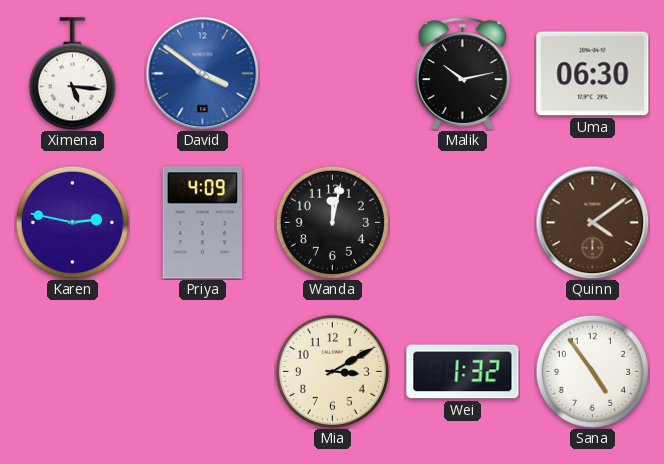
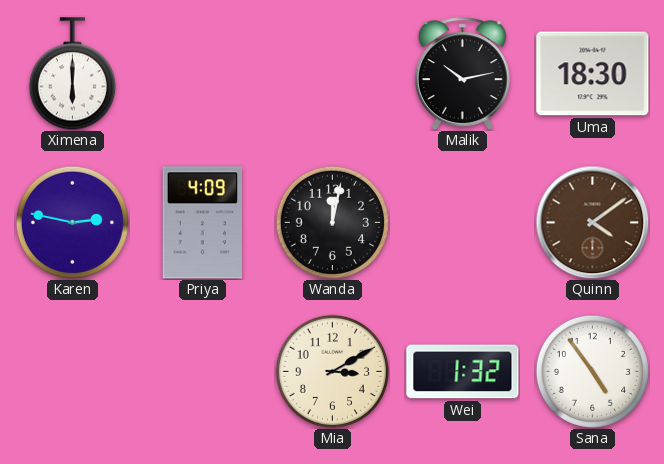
Ximena: 5:16 -> 6:00 (72, 74)
David: 3:51 -> none (202, 73)
Uma: 06:30 -> 18:30 (593, 74)
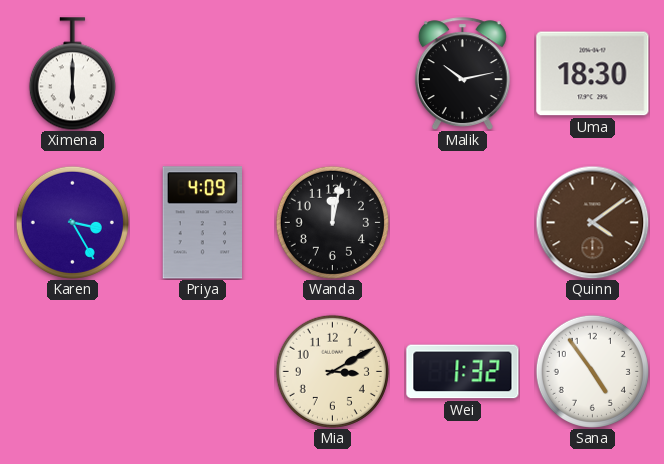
Karen: 2:47 -> 3:25 (72, 222)
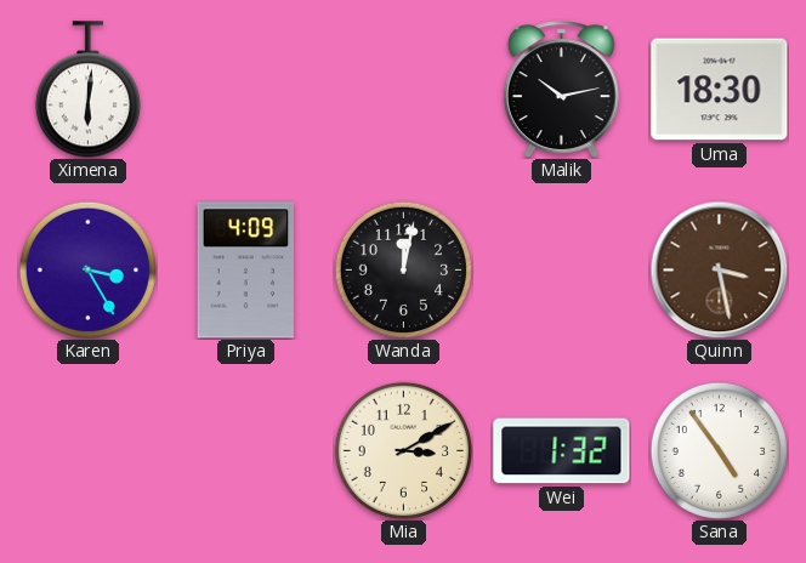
Ximena: 6:00 -> 6:01 (87, 90)
Quinn: 4:09 -> 3:28 (719, 269)
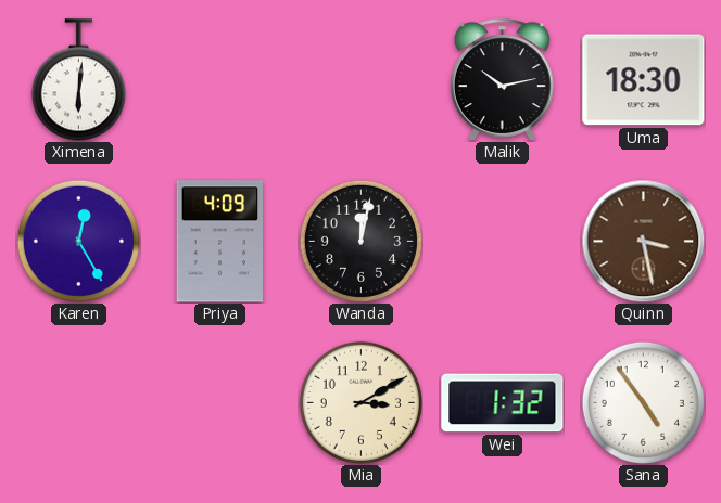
Karen: 3:25 -> 12:25 (78, 241)
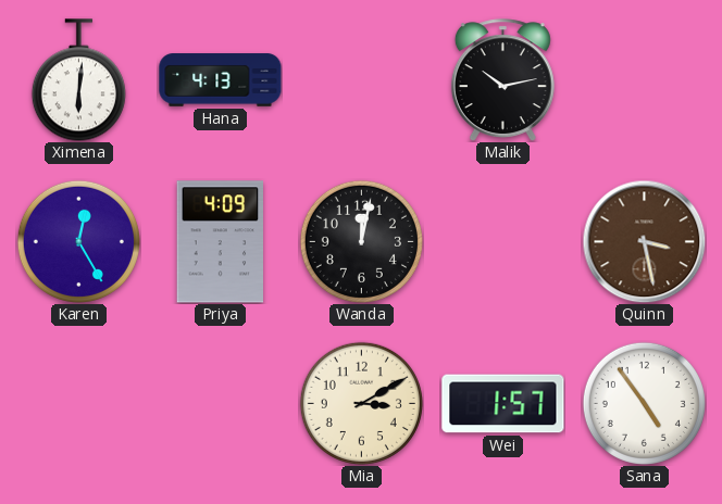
Hana: none -> 4:13 (221, 80)
Uma: 18:30 -> none (644, 80)
Wei: 1:32 -> 1:57 (503, 404)
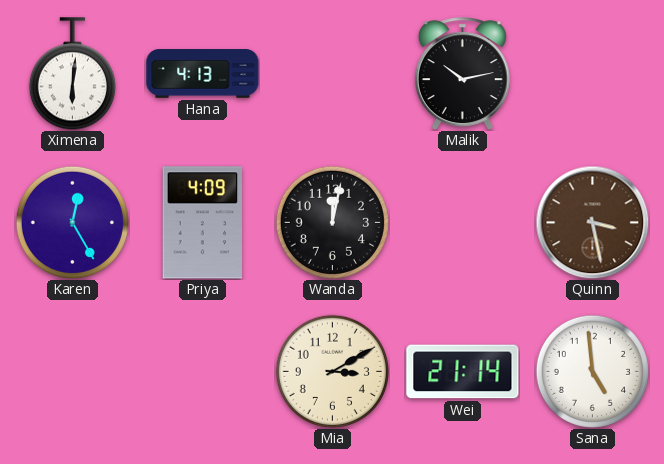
Wei: 1:57 -> 21:14 (463, 372)
Sana: 4:54 -> 4:59 (592, 371)
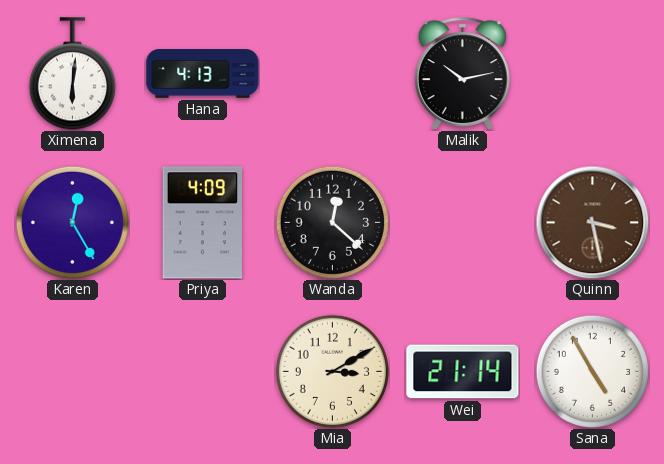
Wanda: 12:02 -> 12:22 (332, 222)
Sana: 4:59 -> 4:55 (592, 371)
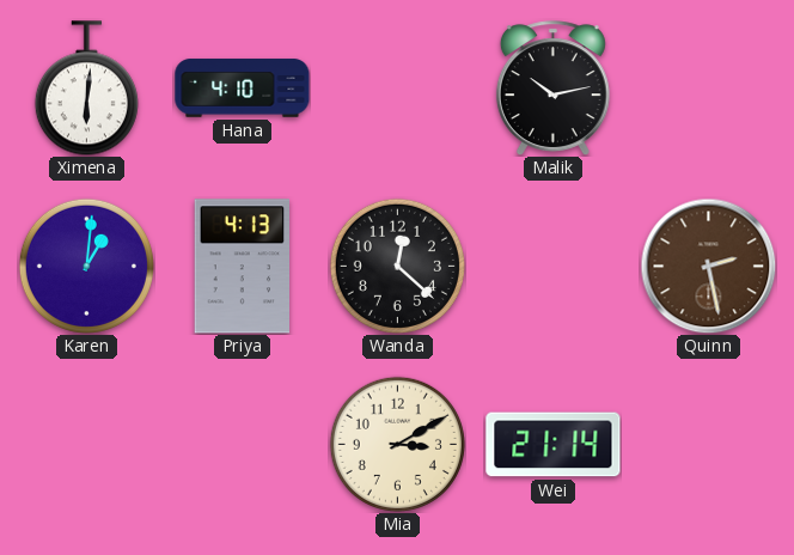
Hana: 4:13 -> 4:10 (243, 89)
Karen: 12:25 -> 1:01 (86, 266)
Priya: 4:09 -> 4:13 (243, 267)
Quinn: 3:28 -> 2:28 (708, 266)
Sana: 4:55 -> none (592, 371)
